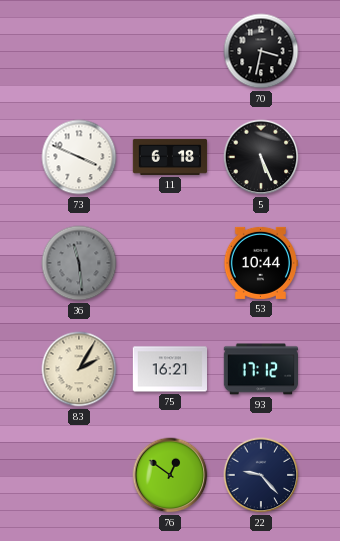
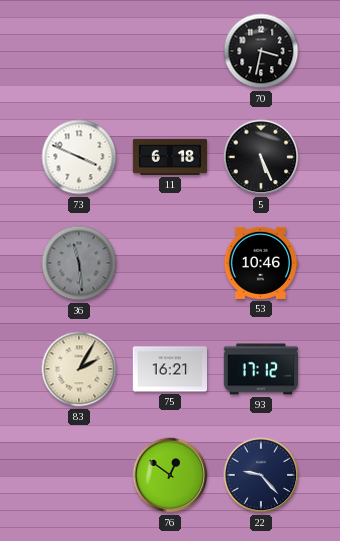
53: 10:44 -> 10:46 (260, 263)
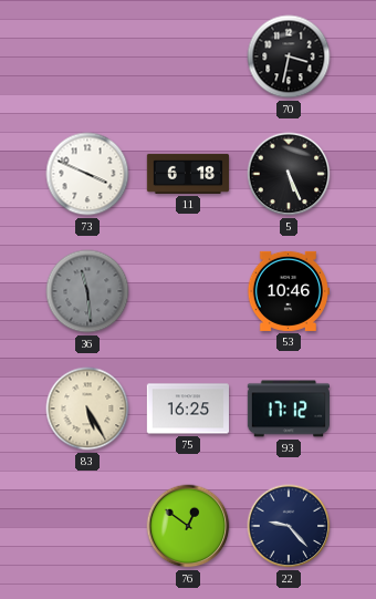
83: 2:05 -> 5:25 (87, 409)
75: 16:21 -> 16:25 (187, 409)
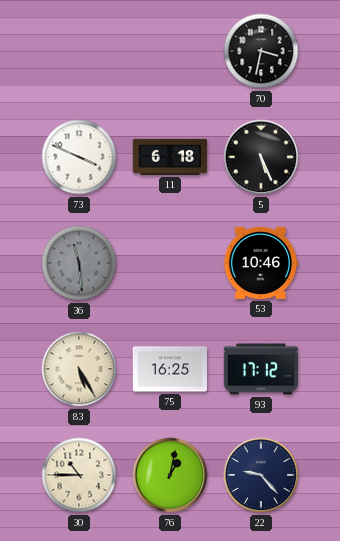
30: none -> 10:45 (79, 475)
76: 12:51 -> 1:02 (170, 475)
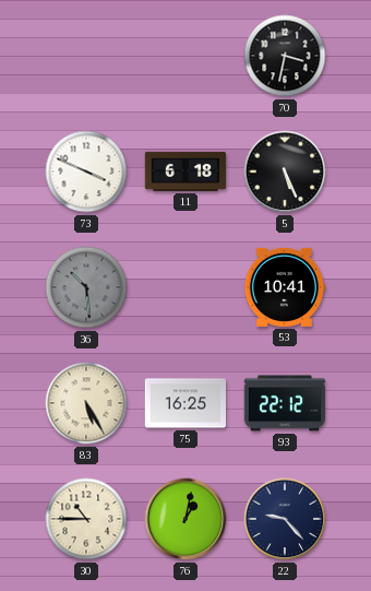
36: 11:29 -> 10:29 (86, 287)
53: 10:46 -> 10:41 (284, 287)
93: 17:12 -> 22:12 (285, 403)
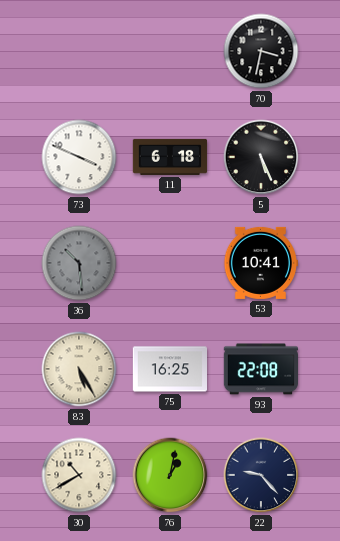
93: 22:12 -> 22:08 (261, 369)
30: 10:45 -> 10:40 (79, 475)
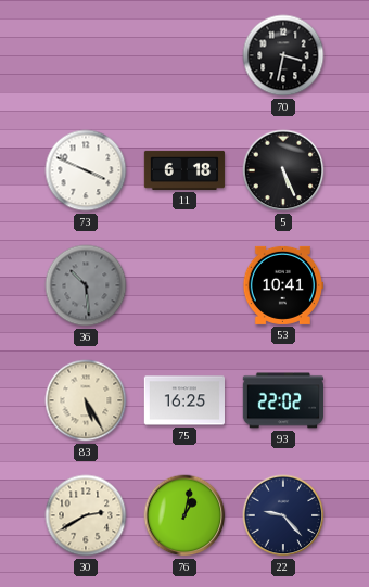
93: 22:08 -> 22:02 (283, 400)
30: 10:40 -> 2:40 (86, 515)
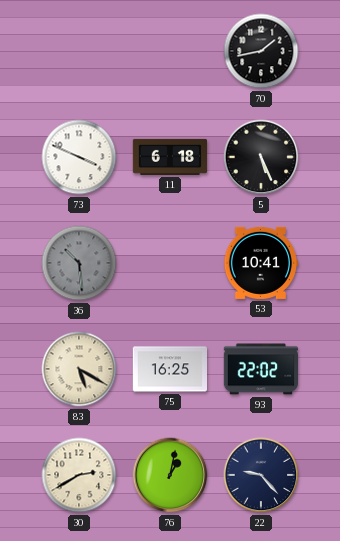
70: 3:32 -> 1:43 (261, 51)
83: 5:25 -> 5:20 (79, 369)
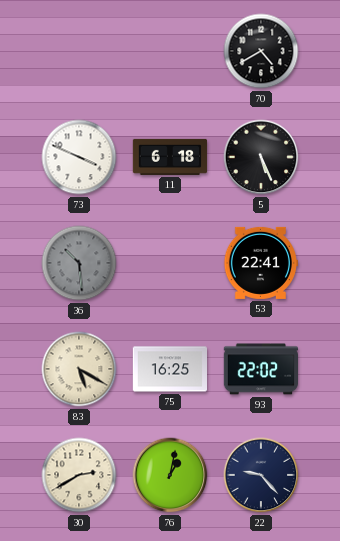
70: 1:43 -> 4:40 (261, 51)
53: 10:41 -> 22:41 (260, 263)
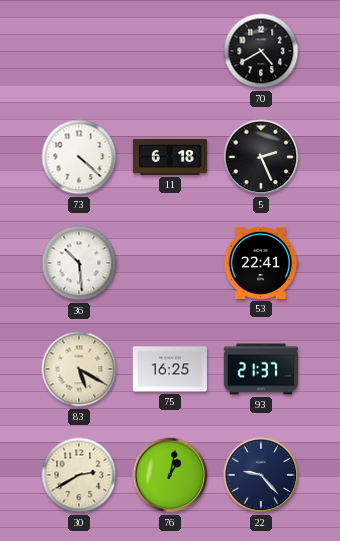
73: 3:49 -> 4:22 (79, 157)
5: 5:26 -> 2:26 (261, 157)
36 dial: grey -> white (79, 263)
93: 22:02 -> 21:37 (261, 369)
